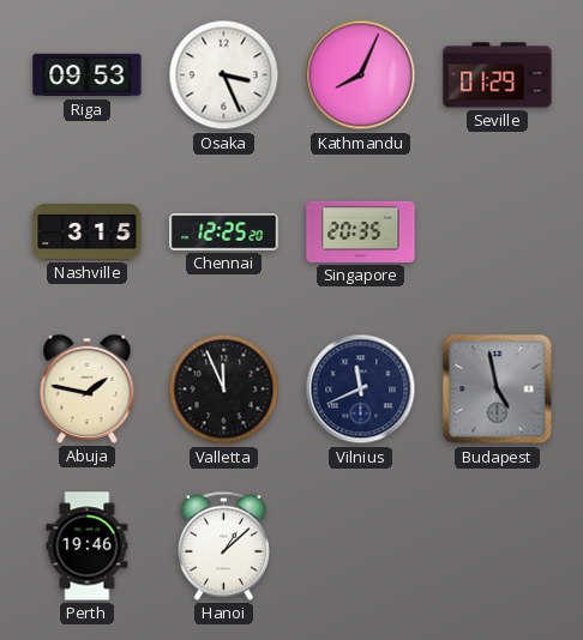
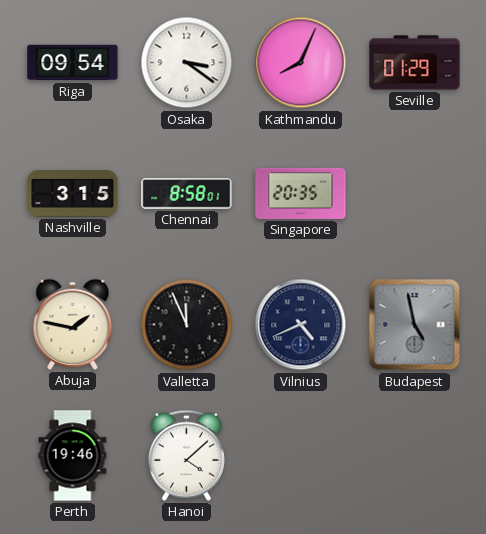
Riga: 09:53 -> 09:54 (73, 63)
Osaka: 3:26 -> 3:21 (187, 63)
Chennai: 12:25 -> 8:58 (187, 194)
Vilnius: 11:41 -> 4:41 (301, 325)
Hanoi: 1:08 -> 4:08 (186, 455)
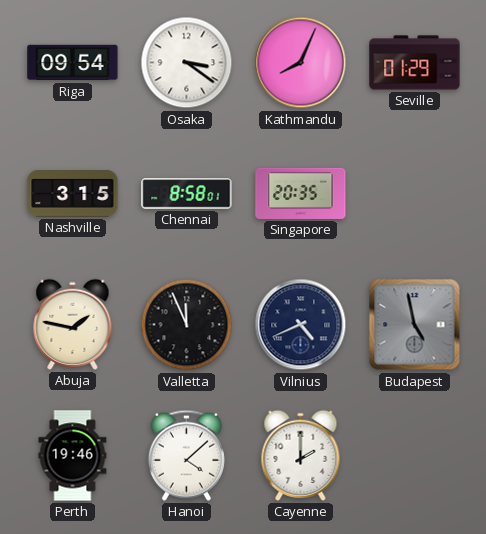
Cayenne: none -> 2:00 (301, 455)
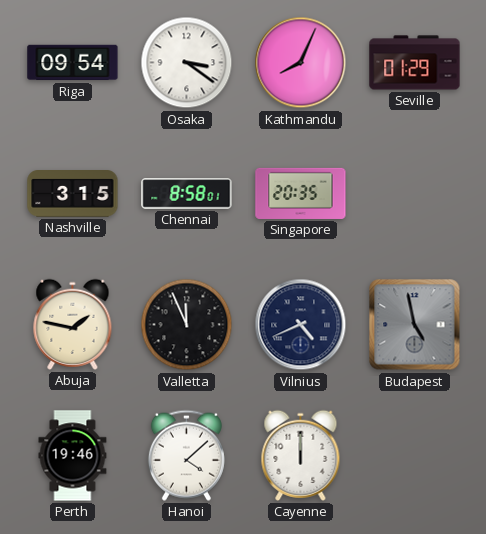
Cayenne: 2:00 -> 12:00 (301, 455)
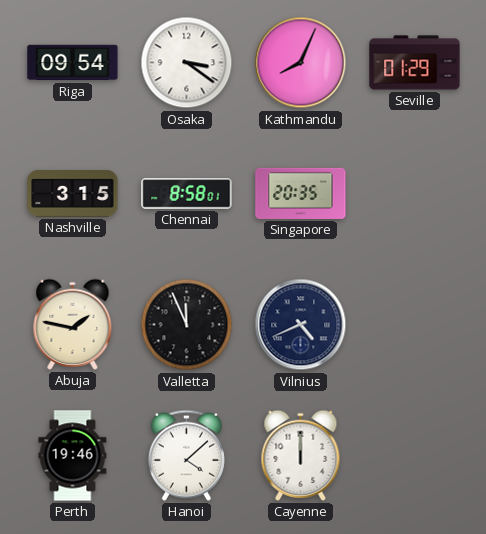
Budapest: 4:58 -> none (415, 325)
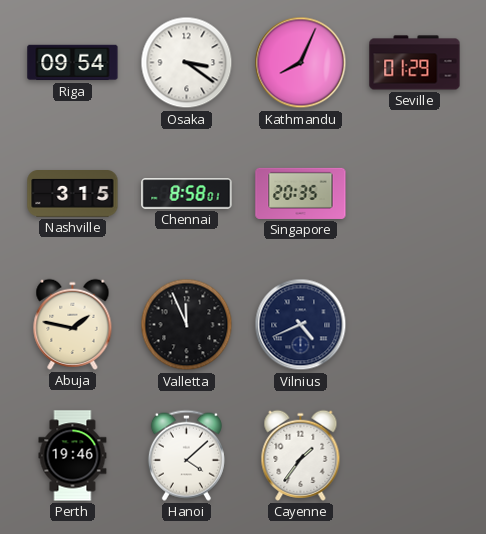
Cayenne: 12:00 -> 1:36 (301, 455)
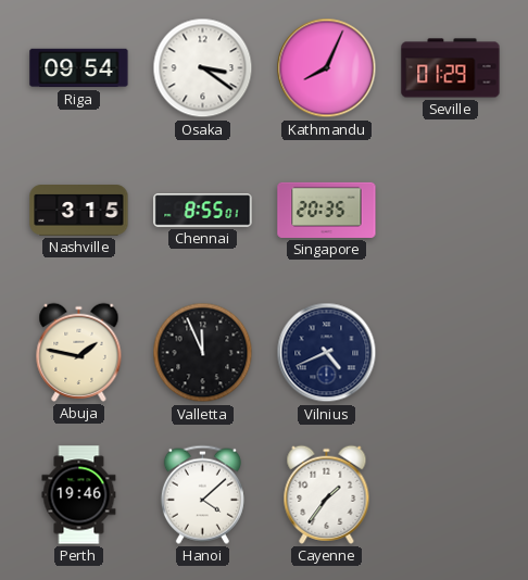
Chennai: 8:58 -> 8:55 (203, 211)
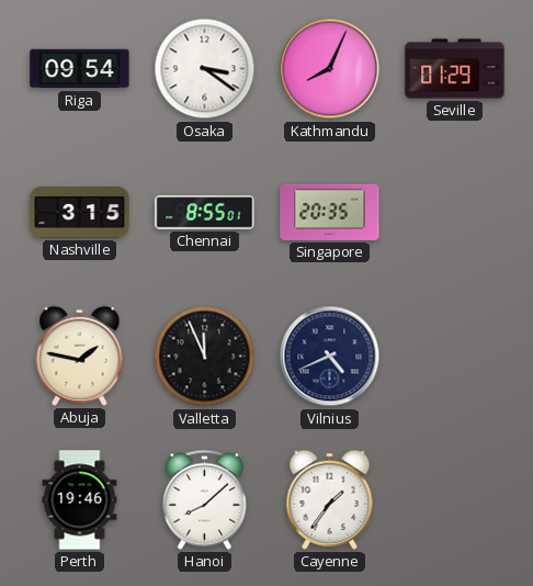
Hanoi: 4:08 -> 8:08 (204, 499)
